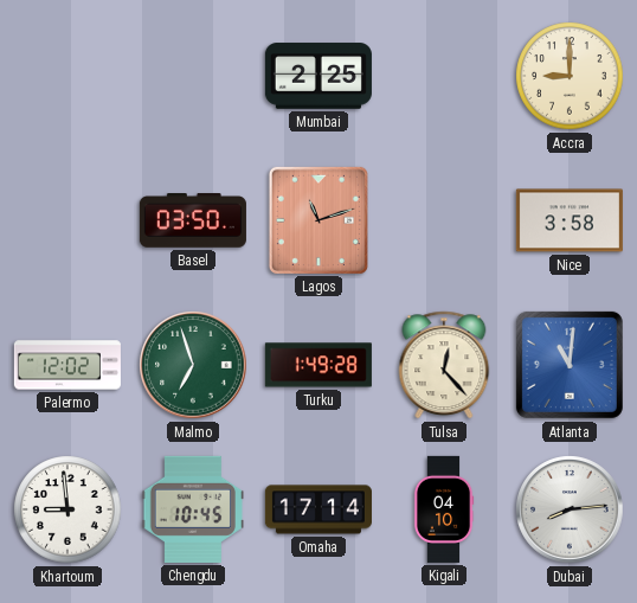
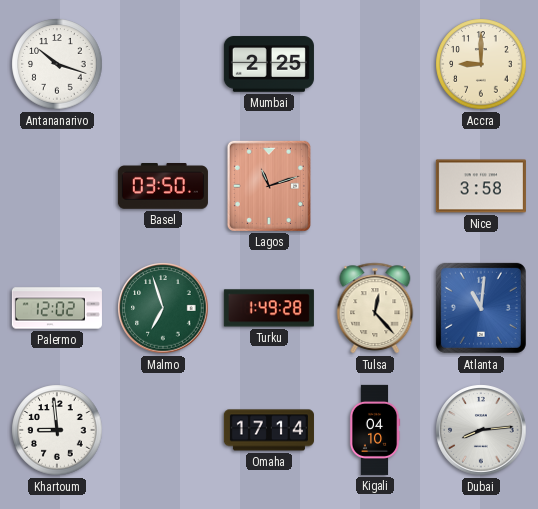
Antananarivo: none -> 10:18 (57, 64)
Chengdu: 10:45 -> none (192, 509)
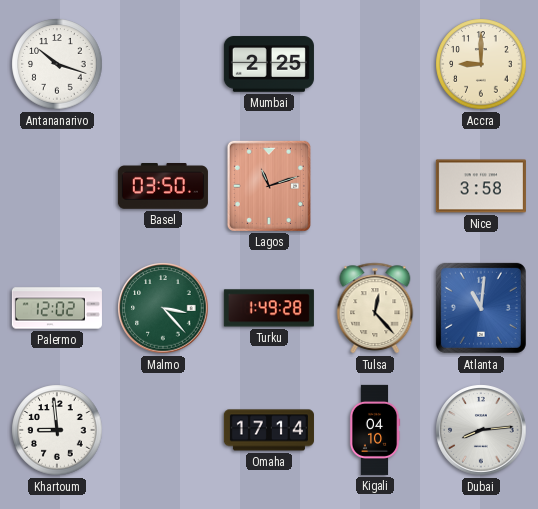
Malmo: 6:57 -> 3:23 (163, 308)
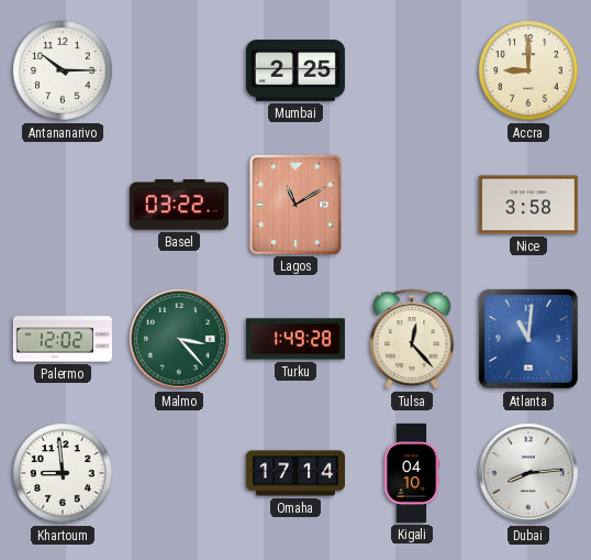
Antananarivo: 10:18 -> 10:15 (63, 70)
Basel: 03:50 -> 03:22 (179, 205)
Lagos: 11:12 -> 11:10 (295, 205)
